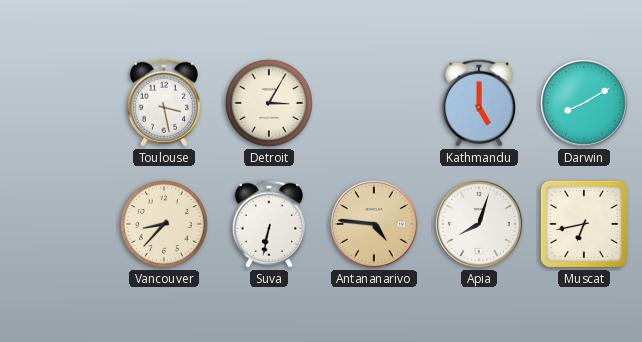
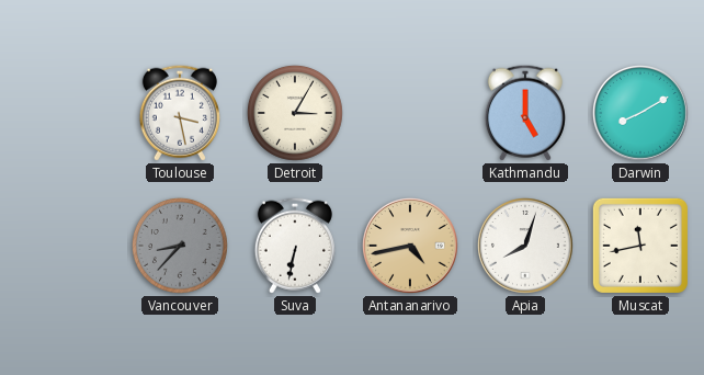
Vancouver dial: cream -> grey (180, 246)
Antananarivo: 4:46 -> 4:43 (411, 247)
Muscat: 6:43 -> 11:43 (640, 246)
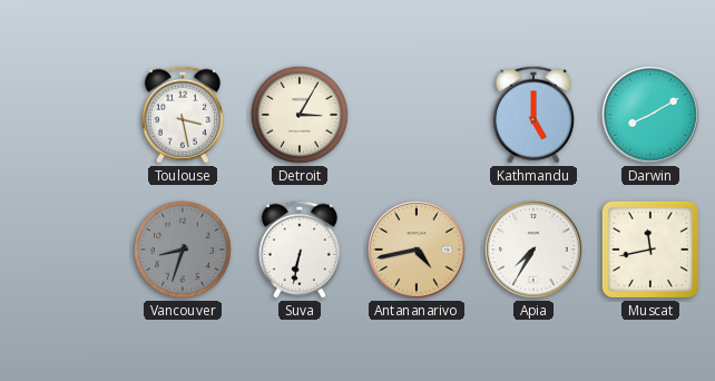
Vancouver: 8:37 -> 8:33 (183, 250)
Apia: 8:03 -> 7:35 (535, 251)
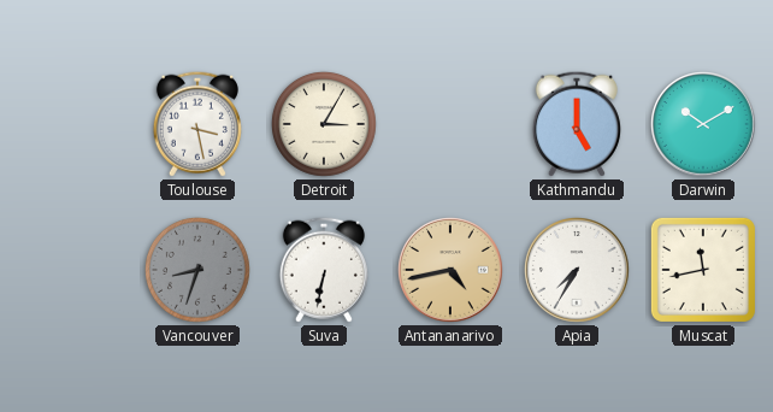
Darwin: 8:10 -> 10:10 (704, 125)
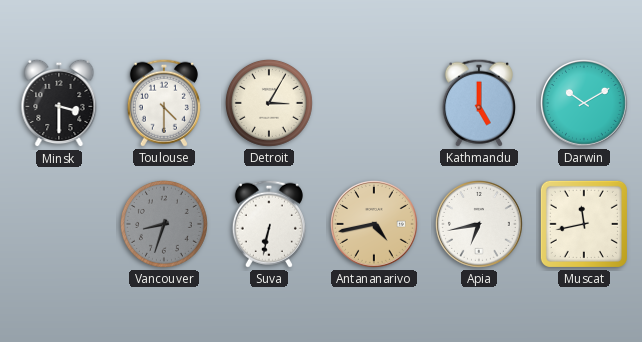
Minsk: none -> 3:30 (59, 103)
Toulouse: 3:28 -> 4:30 (164, 103)
Apia: 7:35 -> 6:43 (480, 225)
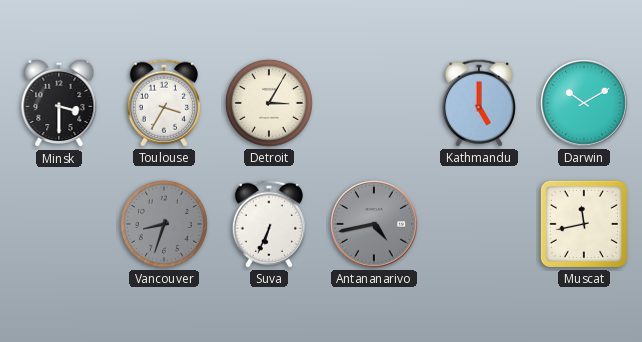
Toulouse: 4:30 -> 3:35 (164, 103)
Suva: 6:32 -> 6:34 (269, 224)
Antananarivo dial: champagne -> grey (375, 225)
Apia: 6:43 -> none (480, 225)
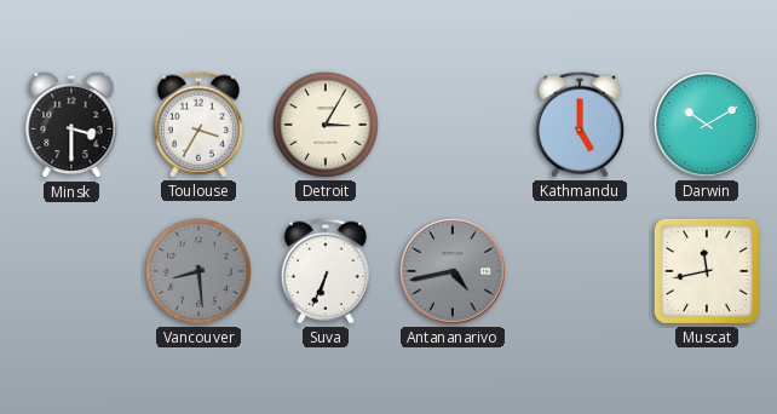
Vancouver: 8:33 -> 8:29 (198, 271)
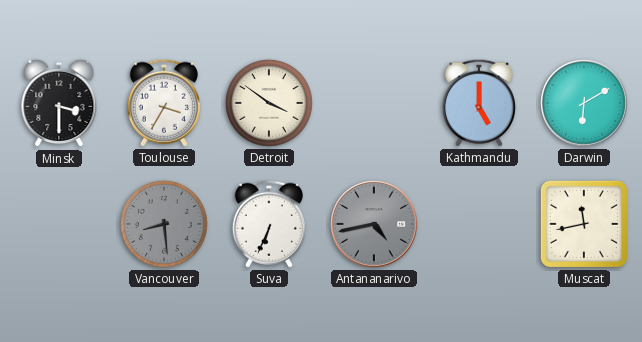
Detroit: 3:05 -> 3:51 (269, 103)
Darwin: 10:10 -> 6:10 (585, 104)
